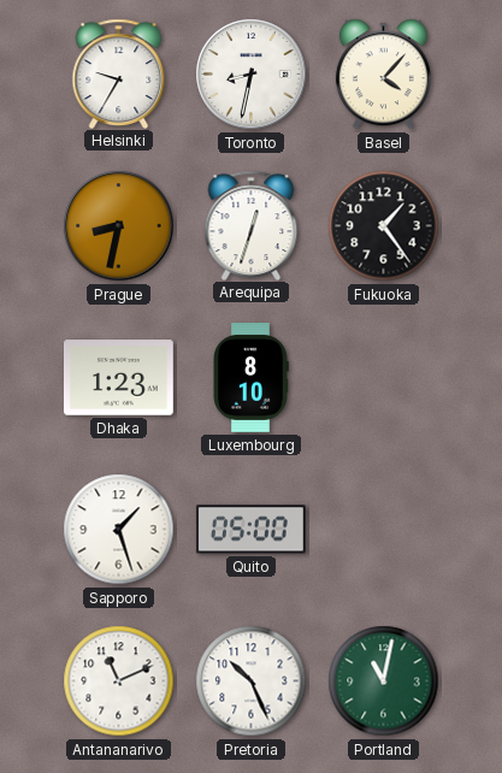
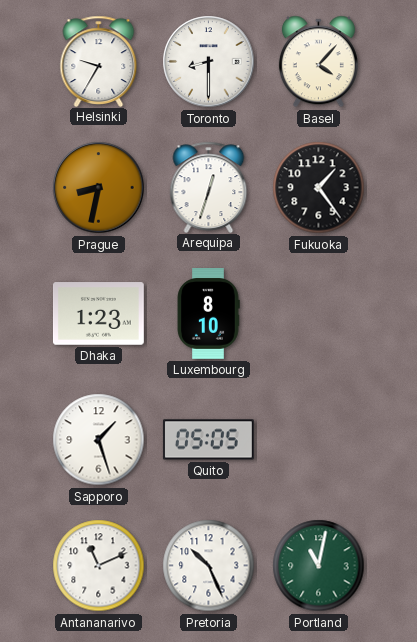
Toronto: 8:32 -> 8:30 (209, 62)
Quito: 05:00 -> 05:05 (208, 440)
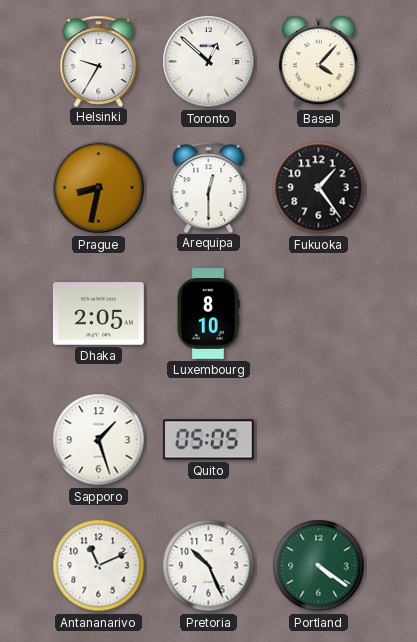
Toronto: 8:30 -> 12:52 (209, 62)
Arequipa: 12:33 -> 12:30 (209, 187)
Dhaka: 1:23 -> 2:05 (98, 314)
Portland: 11:02 -> 4:21 (319, 566)
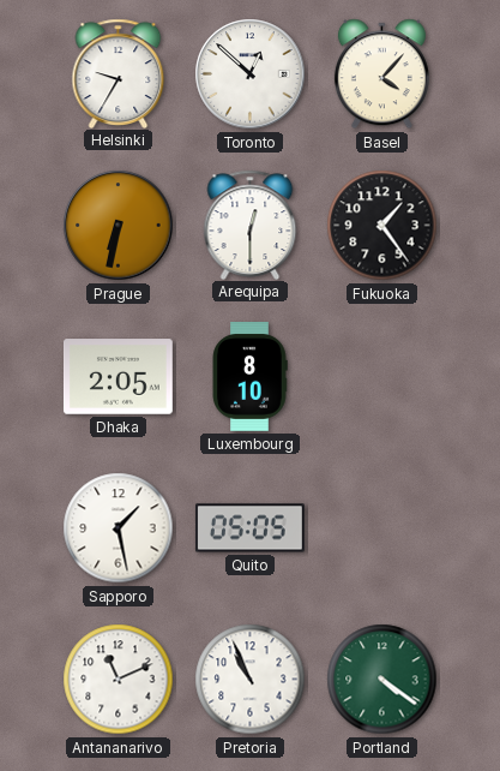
Prague: 8:32 -> 6:32 (119, 226)
Sapporo: 1:27 -> 1:28 (119, 528)
Pretoria: 10:26 -> 10:56 (251, 680)
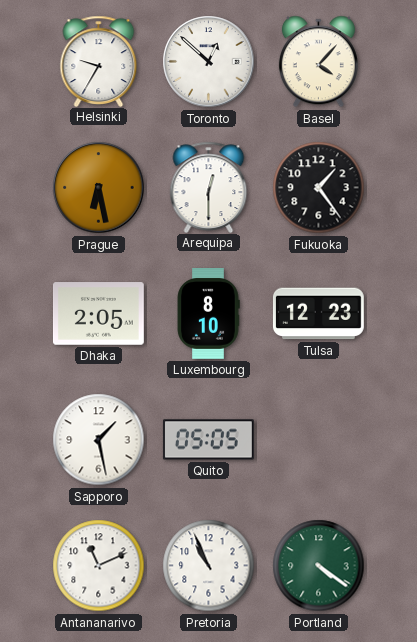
Prague: 6:32 -> 6:28 (99, 188)
Tulsa: none -> 12:23 (318, 314)
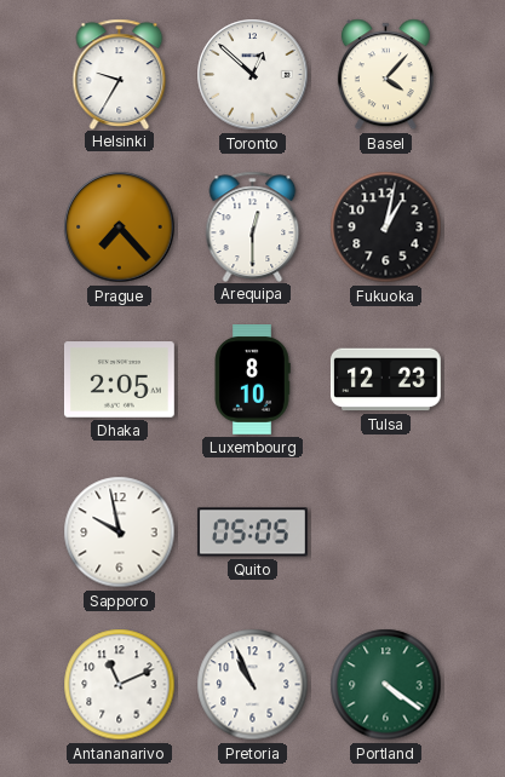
Prague: 6:28 -> 7:23 (120, 228)
Fukuoka: 1:24 -> 1:02 (386, 228)
Sapporo: 1:28 -> 9:58 (120, 533)
